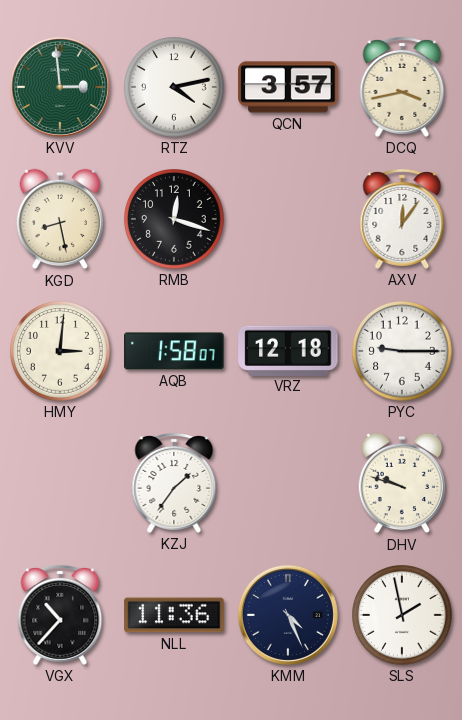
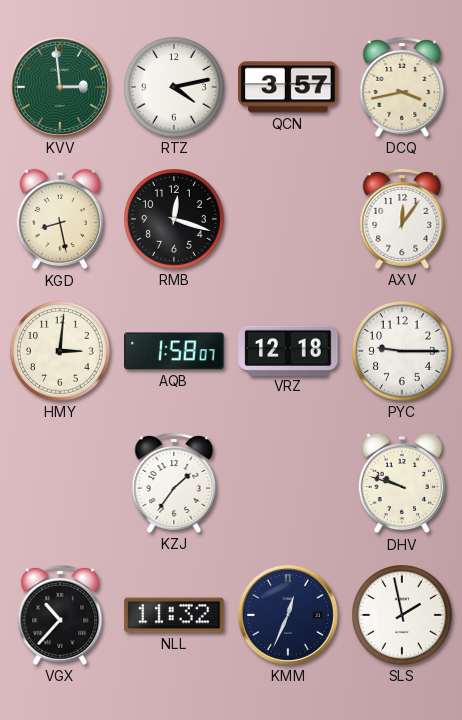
NLL: 11:36 -> 11:32 (174, 615)
KMM: 4:26 -> 12:34 (288, 615)
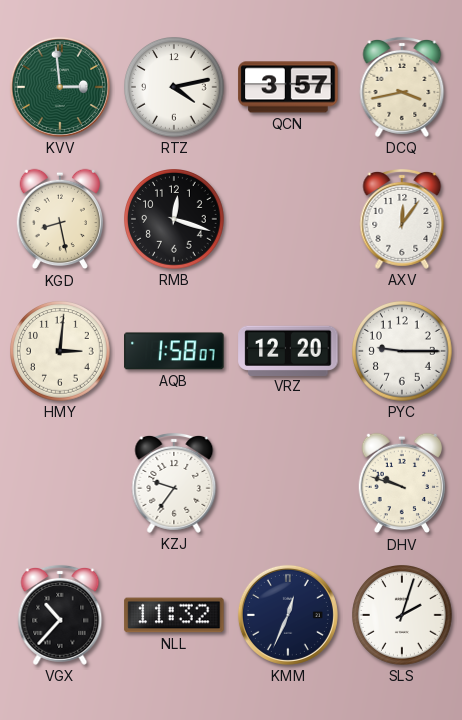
VRZ: 12:18 -> 12:20 (288, 350)
KZJ: 1:36 -> 9:36 (174, 483)
SLS: 1:58 -> 2:03 (403, 616)
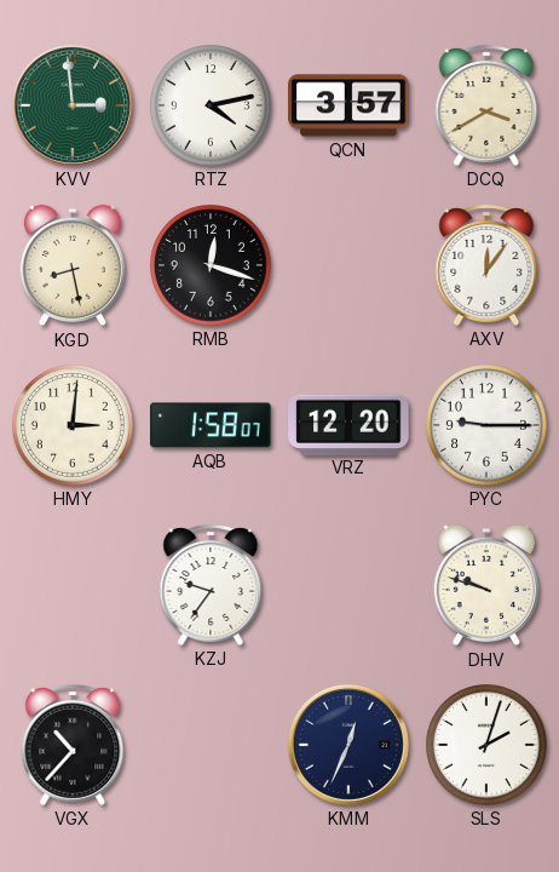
DCQ: 3:43 -> 3:40 (486, 105)
NLL: 11:32 -> none (174, 615)
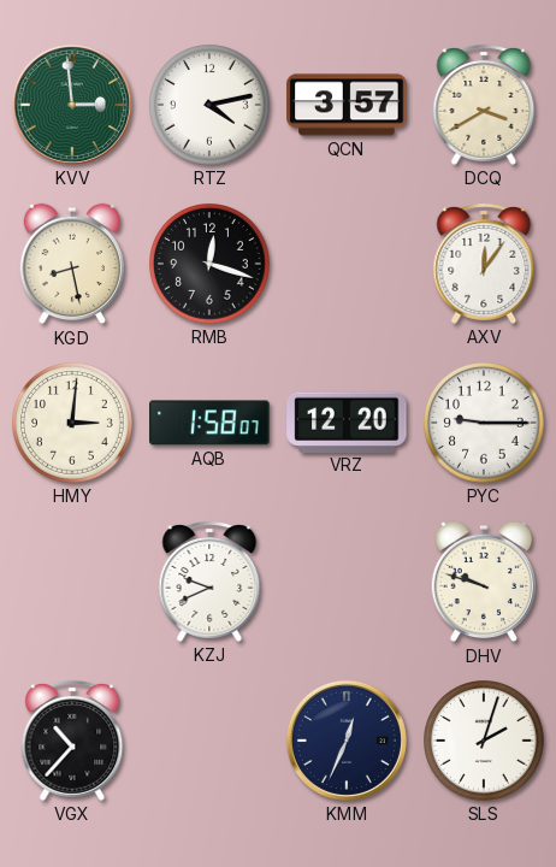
KZJ: 9:36 -> 9:41 (209, 582)
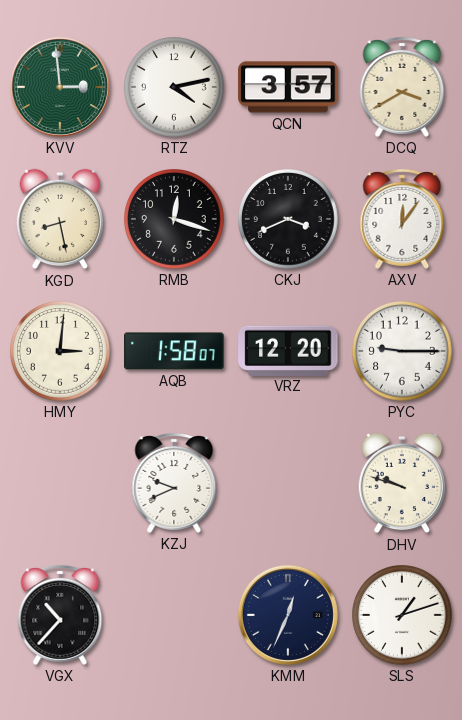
CKJ: none -> 3:41 (289, 220)
SLS: 2:03 -> 1:12 (403, 616)
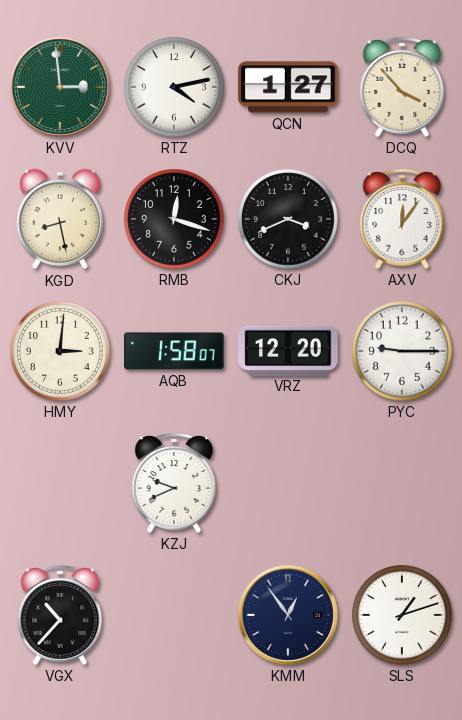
QCN: 3:57 -> 1:27 (288, 87)
DCQ: 3:40 -> 3:53 (402, 87)
DHV: 9:48 -> none (401, 483)
KMM: 12:34 -> 12:54 (288, 615)
